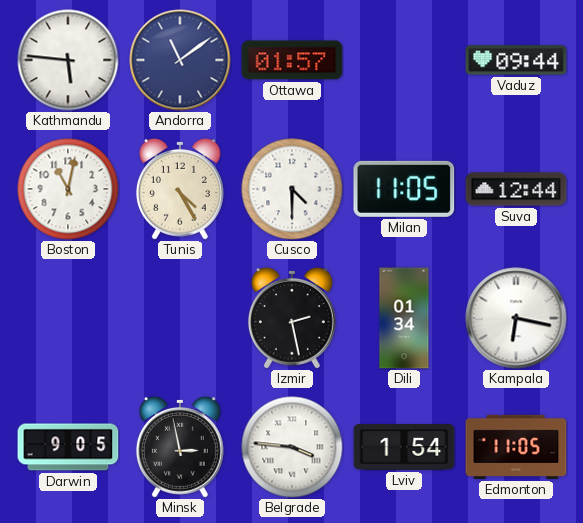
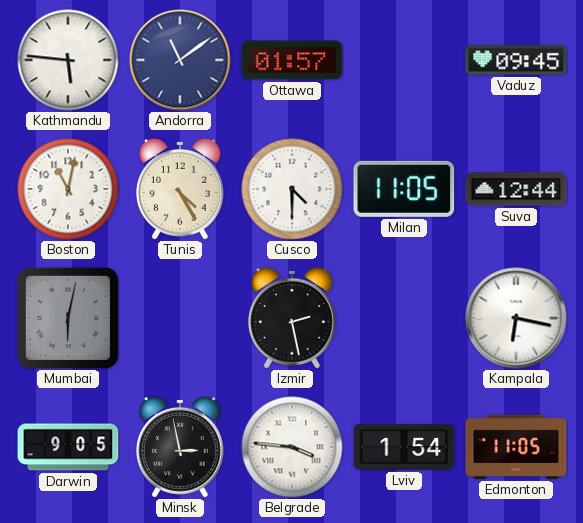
Vaduz: 09:44 -> 09:45 (516, 60)
Mumbai: none -> 6:02 (68, 318)
Dili: 01:34 -> none (404, 318)
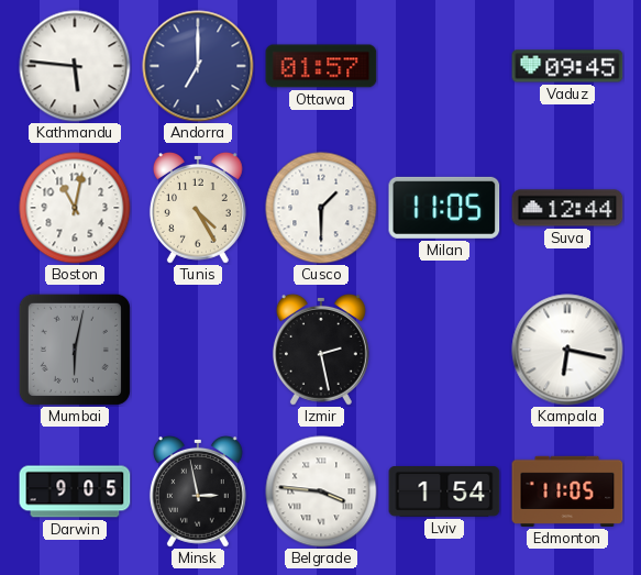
Andorra: 11:09 -> 7:00 (198, 66)
Cusco: 4:30 -> 1:30 (321, 208)
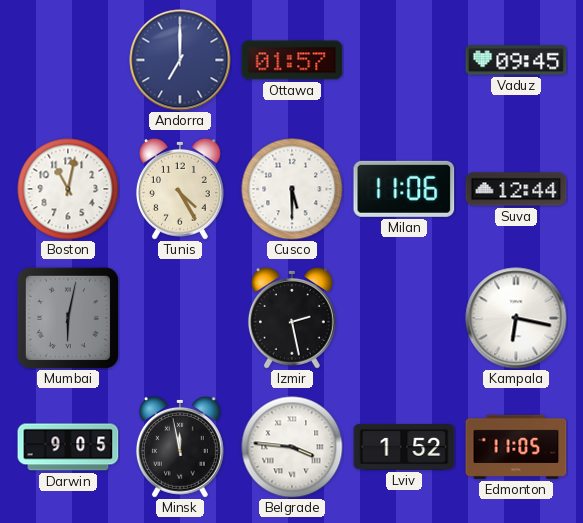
Kathmandu: 5:46 -> none (75, 66)
Cusco: 1:30 -> 5:30 (292, 189)
Milan: 11:05 -> 11:06 (404, 189)
Minsk: 2:58 -> 11:58 (180, 447)
Lviv: 1:54 -> 1:52 (404, 448)
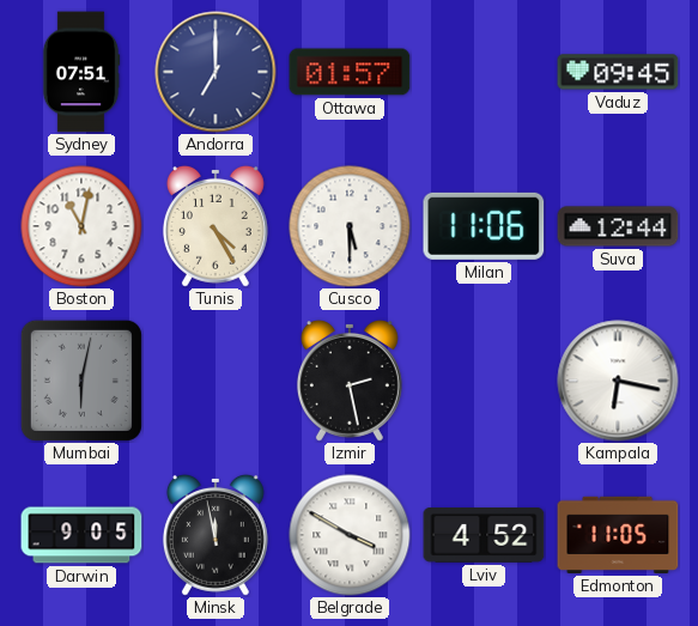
Sydney: none -> 07:51 (81, 72)
Belgrade: 3:46 -> 3:50 (350, 535)
Lviv: 1:52 -> 4:52 (484, 536)
